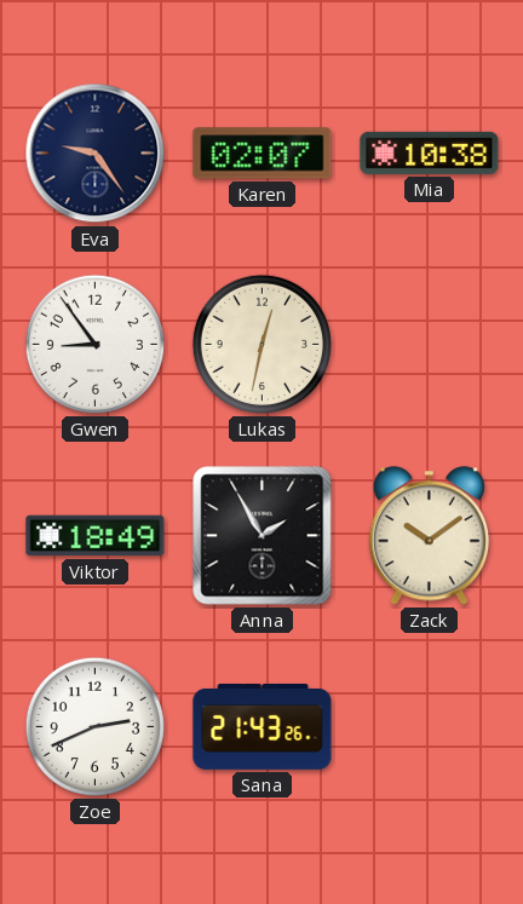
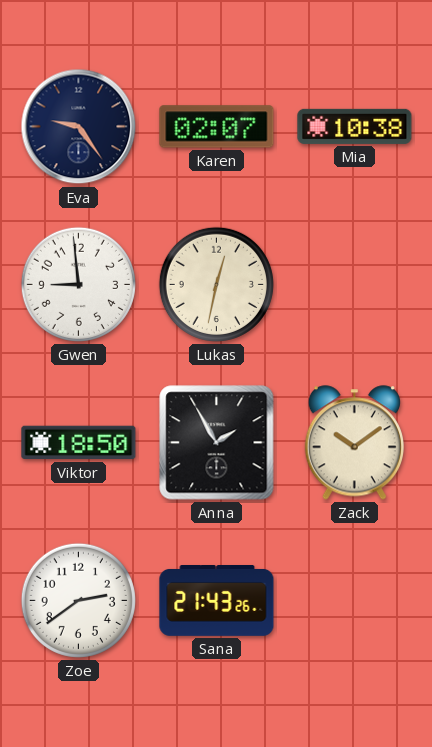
Gwen: 8:54 -> 8:59 (78, 284)
Viktor: 18:49 -> 18:50 (79, 443)
Zoe: 2:41 -> 2:39 (78, 600)
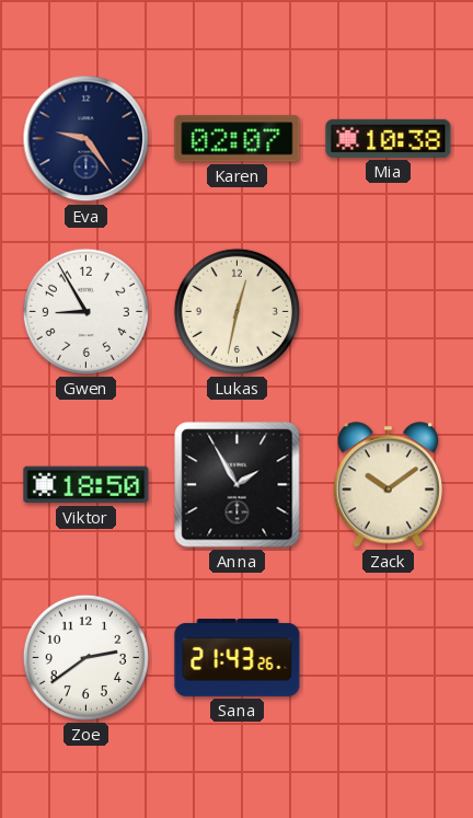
Gwen: 8:59 -> 8:55 (85, 311)
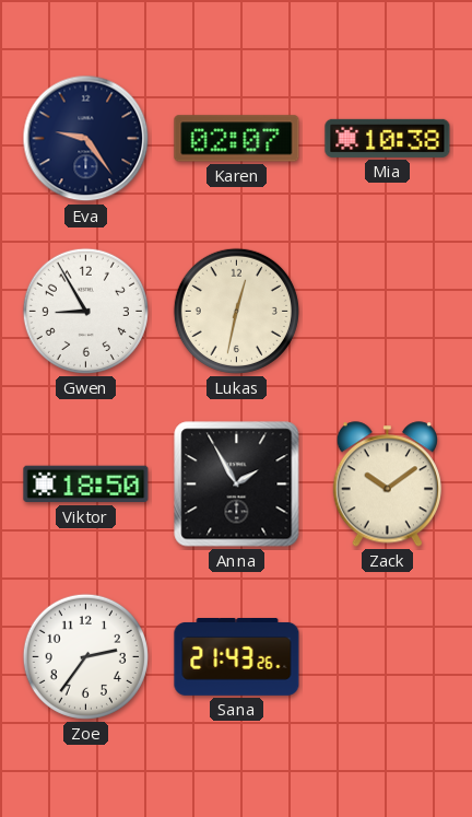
Zoe: 2:39 -> 2:36 (85, 656)
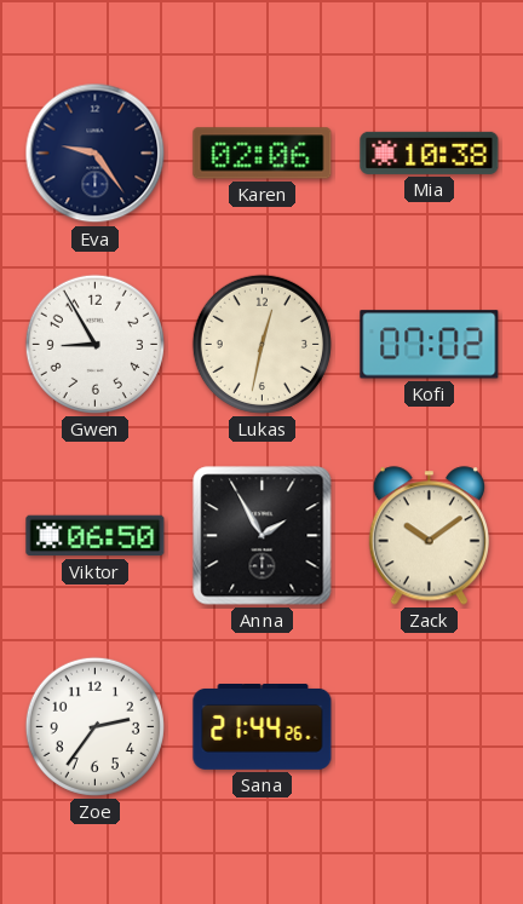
Karen: 02:07 -> 02:06 (263, 154)
Kofi: none -> 07:02 (430, 345)
Viktor: 18:50 -> 06:50 (96, 536)
Sana: 21:43 -> 21:44 (263, 727)
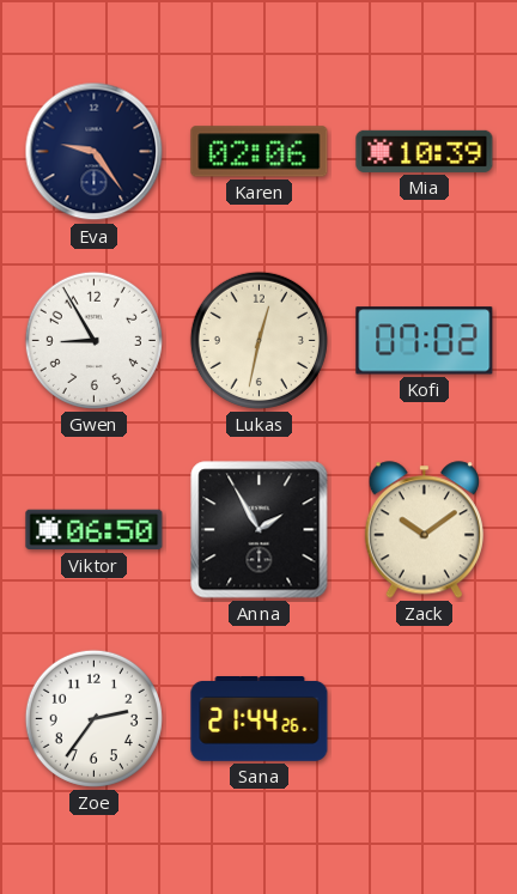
Mia: 10:38 -> 10:39 (425, 151)
